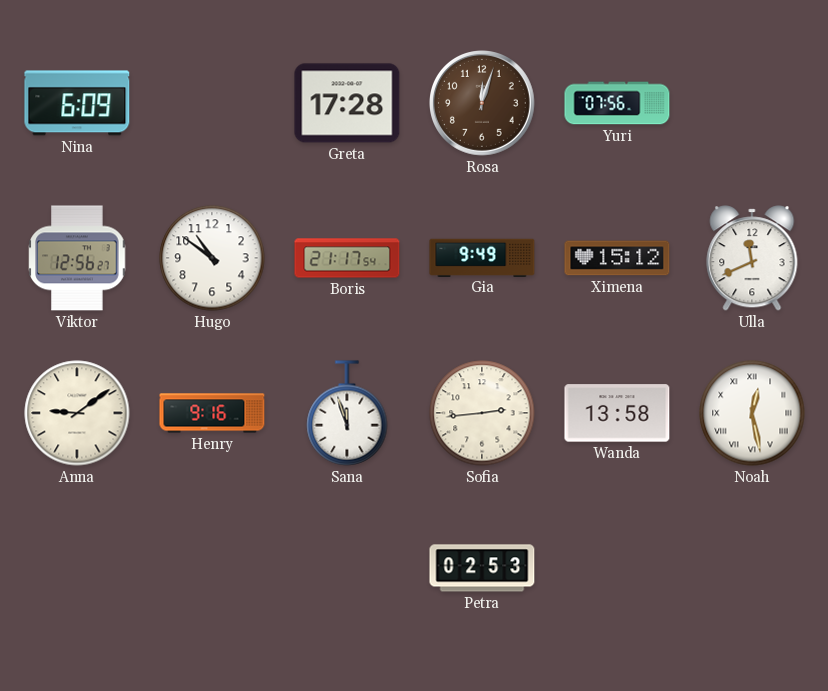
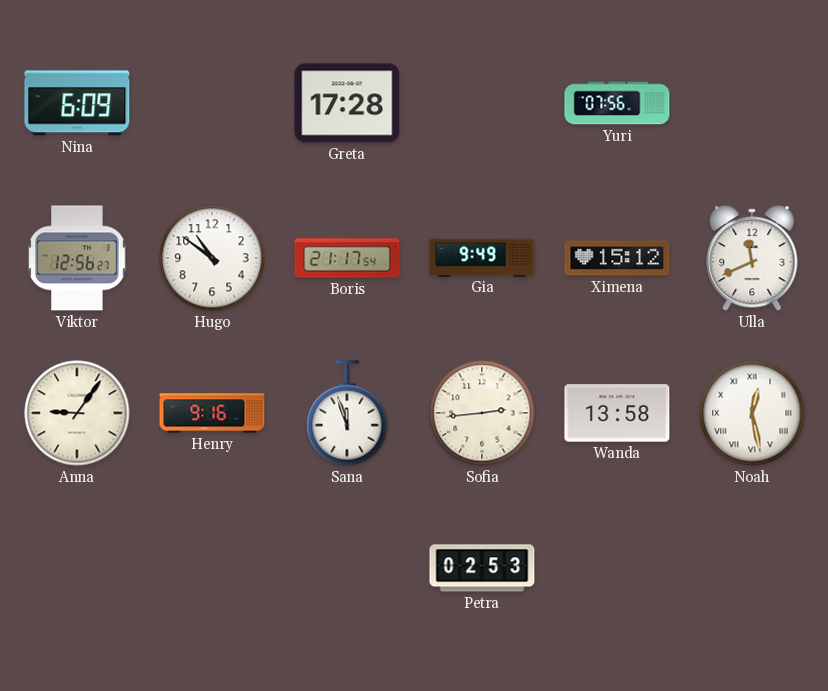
Rosa: 12:03 -> none (483, 104)
Anna: 9:09 -> 9:06 (77, 413)
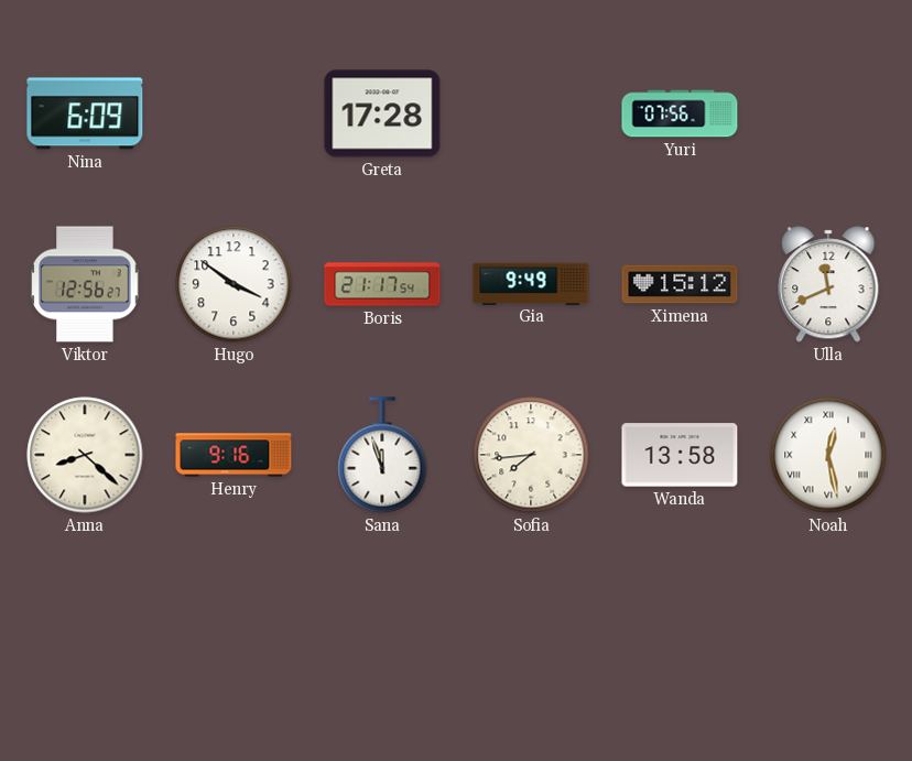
Hugo: 10:51 -> 3:51 (234, 284)
Anna: 9:06 -> 8:22 (85, 455)
Sofia: 2:44 -> 7:44 (531, 455)
Petra: 02:53 -> none (482, 568)
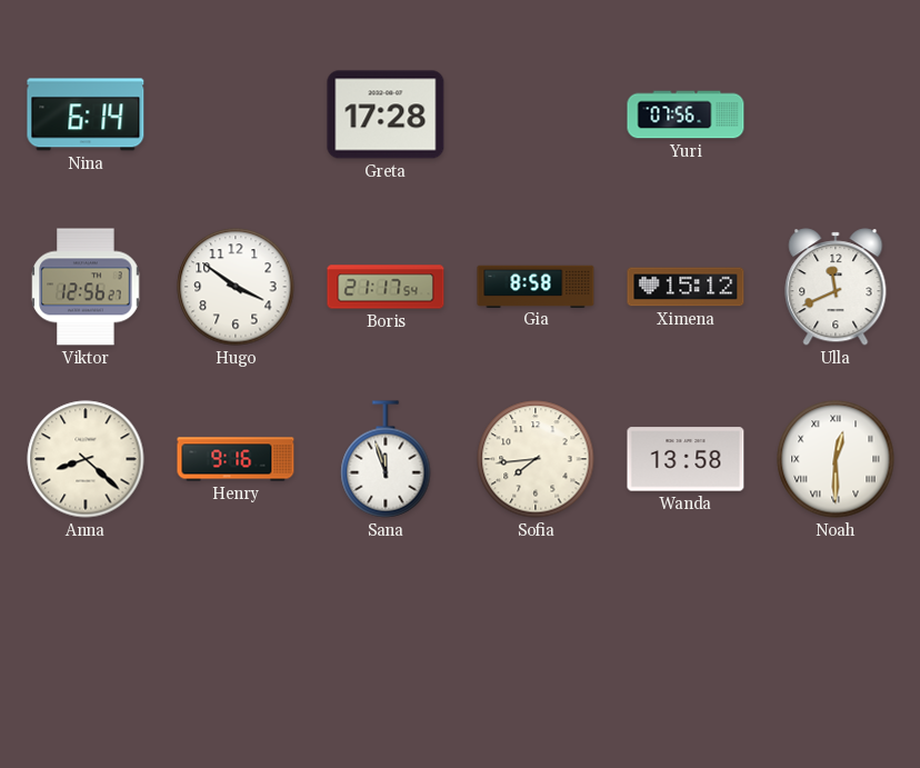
Nina: 6:09 -> 6:14 (86, 114)
Gia: 9:49 -> 8:58 (536, 286)
Noah: 12:28 -> 12:30 (836, 459)
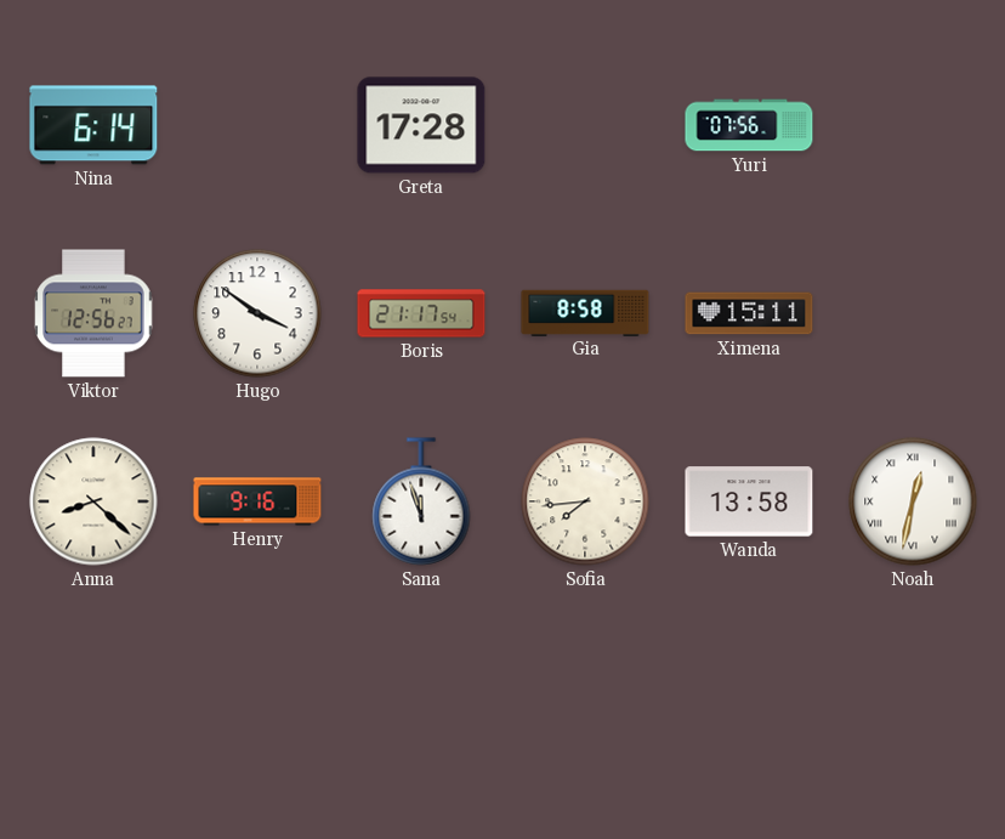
Ximena: 15:12 -> 15:11 (749, 313)
Ulla: 11:41 -> none (836, 287)
Noah: 12:30 -> 12:32 (913, 501)
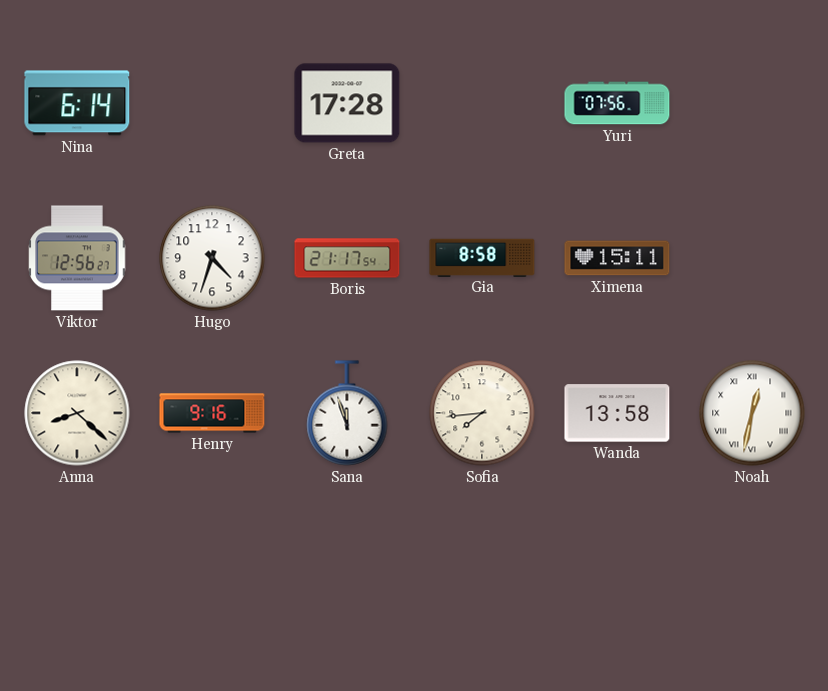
Hugo: 3:51 -> 4:33 (212, 258)
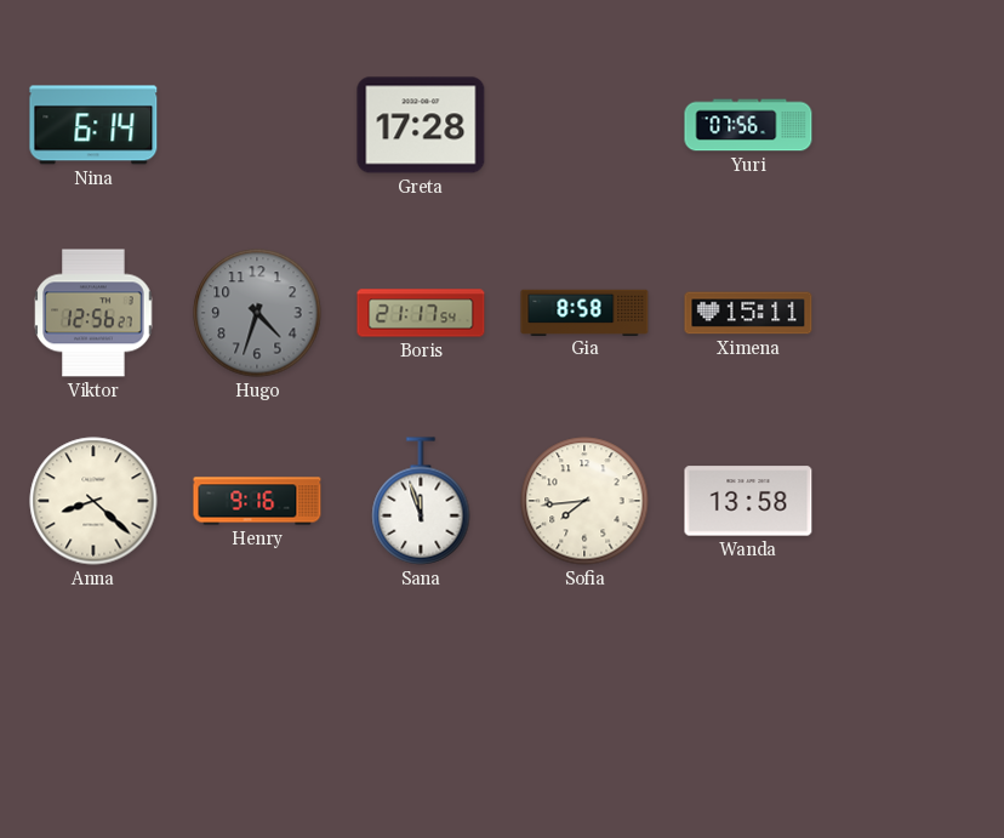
Hugo dial: white -> grey (257, 313)
Noah: 12:32 -> none (752, 413)
